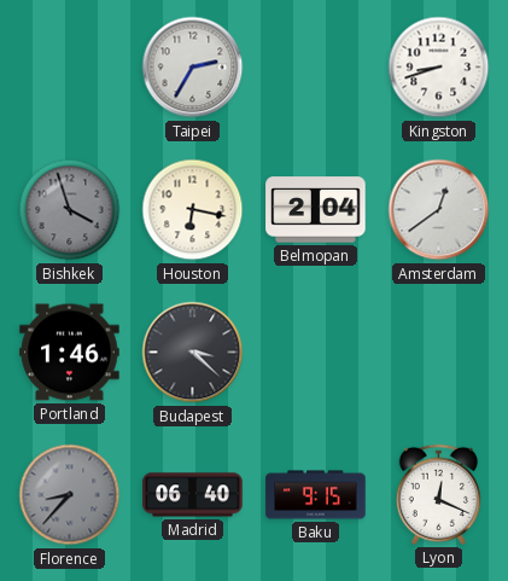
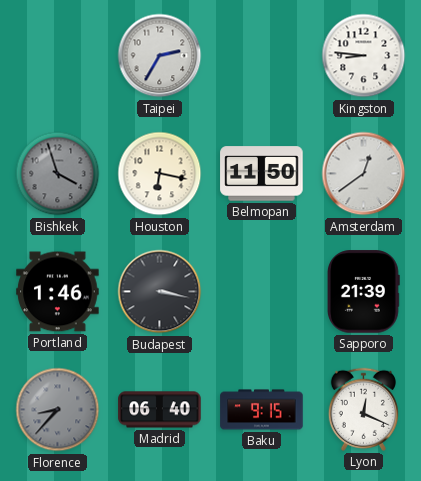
Kingston: 8:42 -> 8:46 (364, 56)
Belmopan: 2:04 -> 11:50 (262, 174)
Budapest: 3:22 -> 3:17 (160, 292)
Sapporo: none -> 21:39 (364, 292)
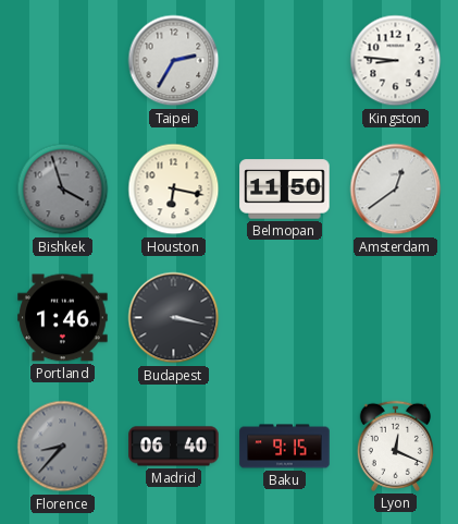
Sapporo: 21:39 -> none (364, 292)
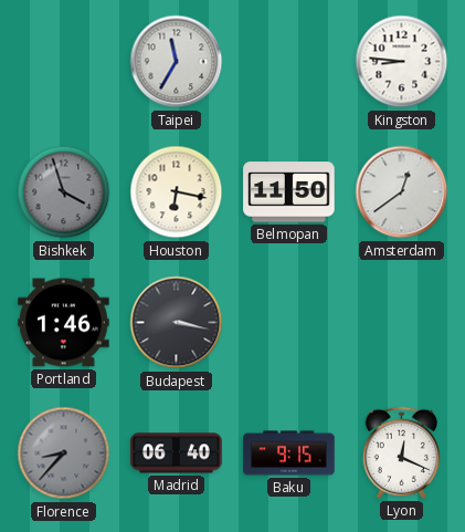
Taipei: 2:35 -> 11:35 (177, 62)
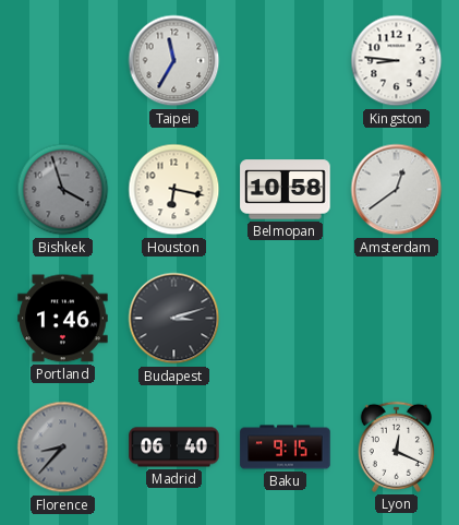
Belmopan: 11:50 -> 10:58 (286, 190)
Budapest: 3:17 -> 3:12 (174, 319)
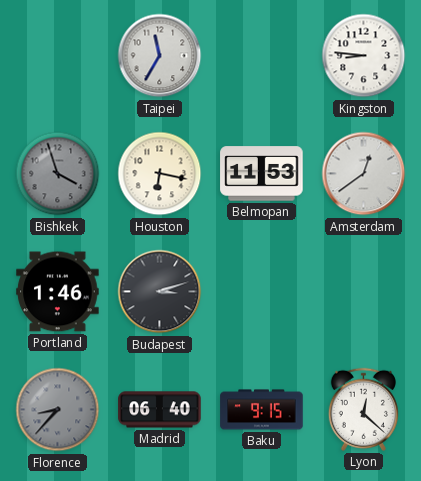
Belmopan: 10:58 -> 11:53 (262, 174)
Lyon: 12:19 -> 12:22 (363, 409)
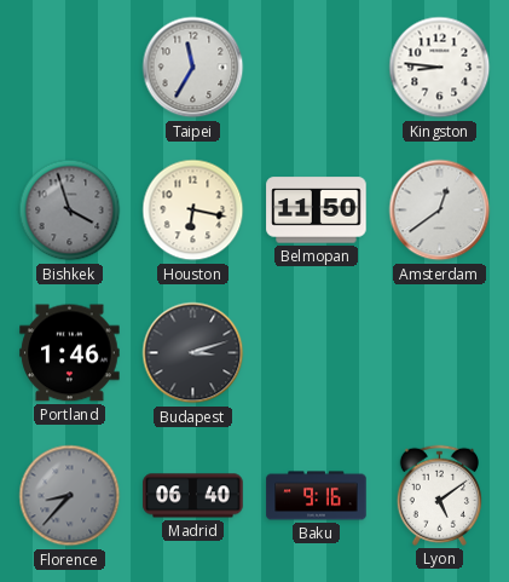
Belmopan: 11:53 -> 11:50 (317, 211)
Baku: 9:15 -> 9:16 (317, 496)
Lyon: 12:22 -> 5:09 (439, 495)
